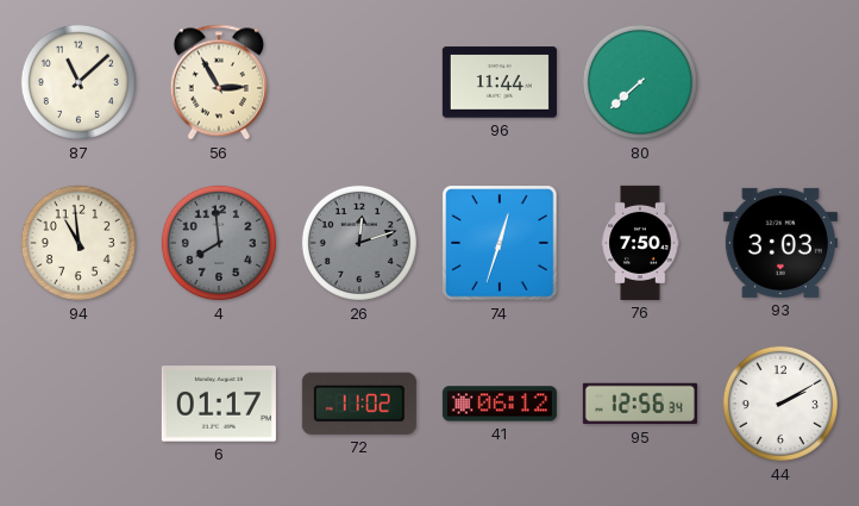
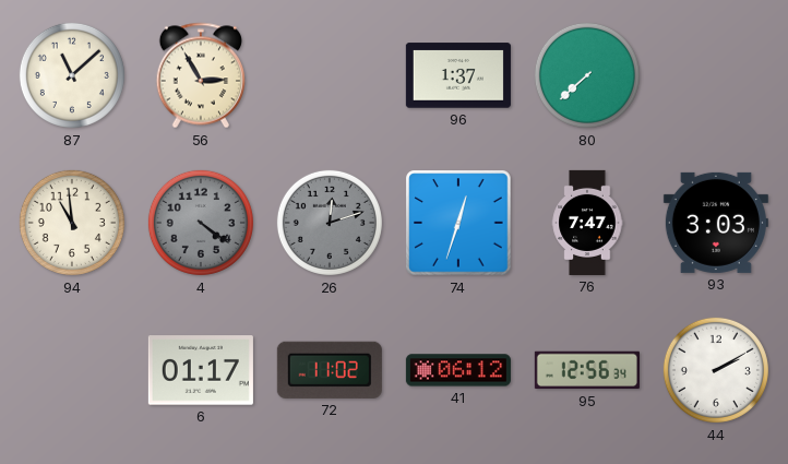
96: 11:44 -> 1:37 (458, 75)
4: 7:59 -> 4:21 (201, 223)
76: 7:50 -> 7:47 (587, 223)
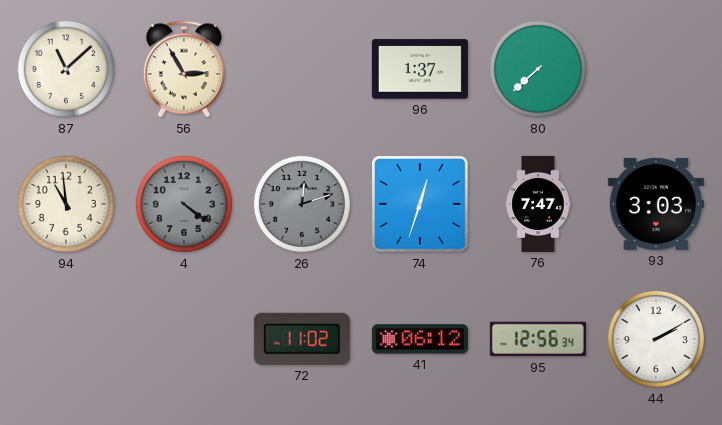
6: 01:17 -> none (201, 370)
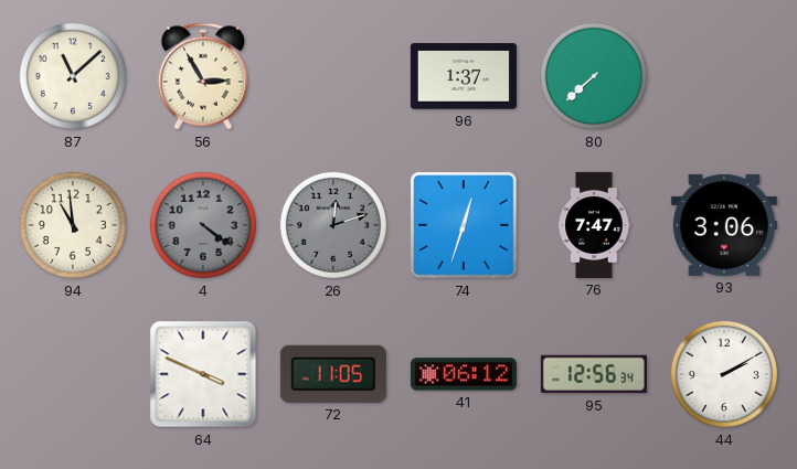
93: 3:03 -> 3:06 (724, 225)
64: none -> 3:49 (203, 374)
72: 11:02 -> 11:05 (333, 374)
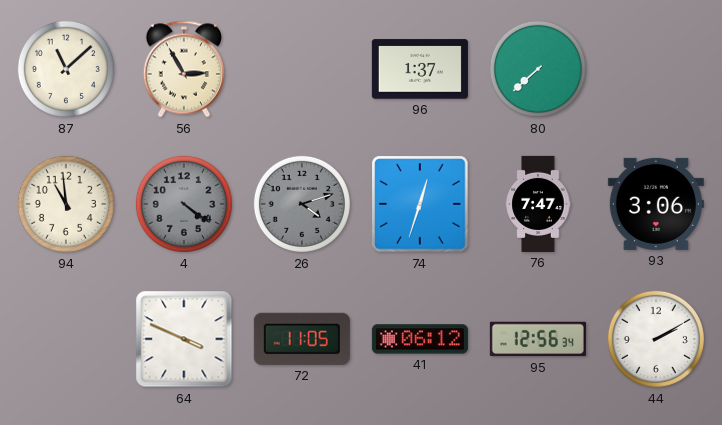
26: 12:12 -> 4:12 (302, 204)
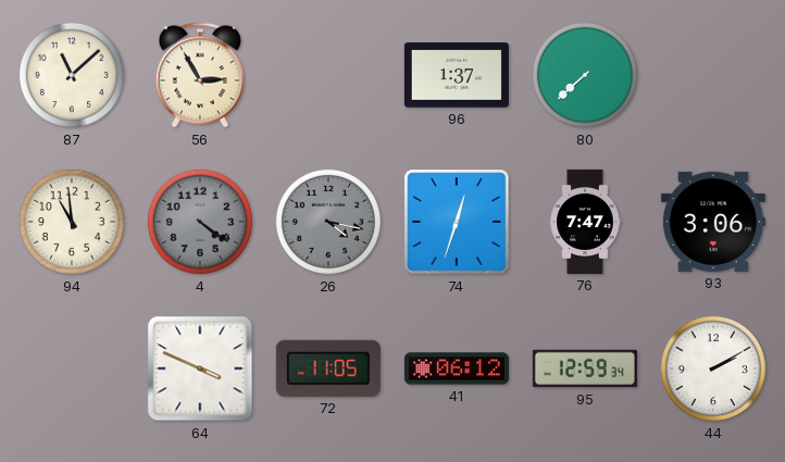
26: 4:12 -> 4:17 (328, 222)
95: 12:56 -> 12:59 (585, 369)
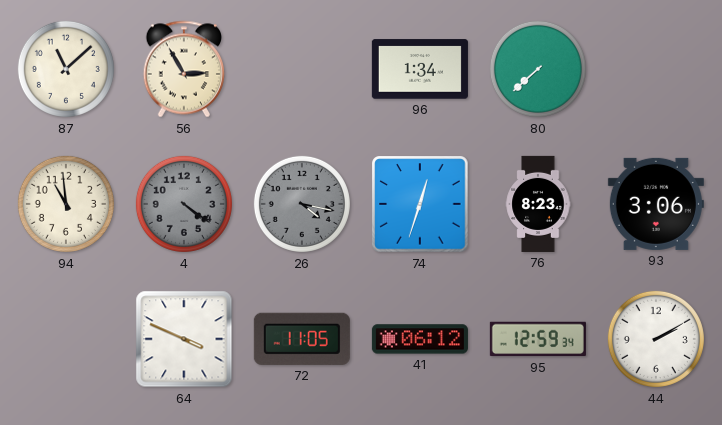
96: 1:37 -> 1:34 (420, 69)
76: 7:47 -> 8:23 (538, 204)
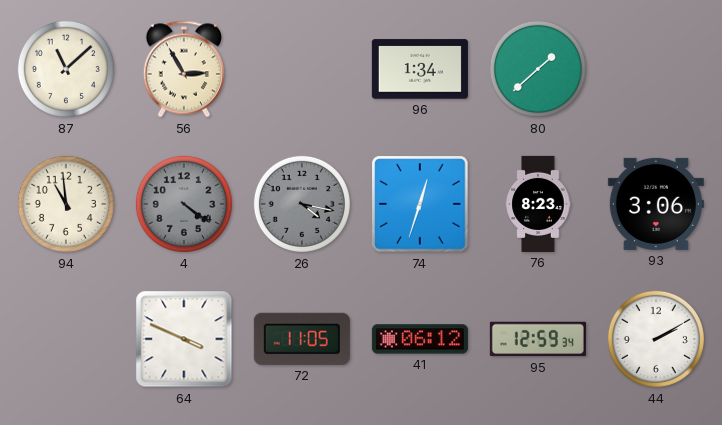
80: 7:38 -> 1:38 (538, 69)
